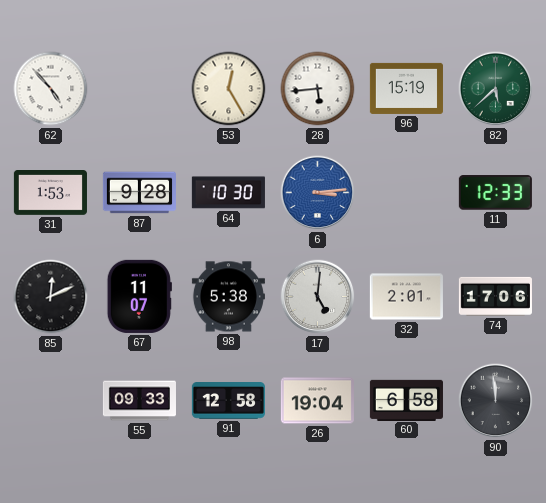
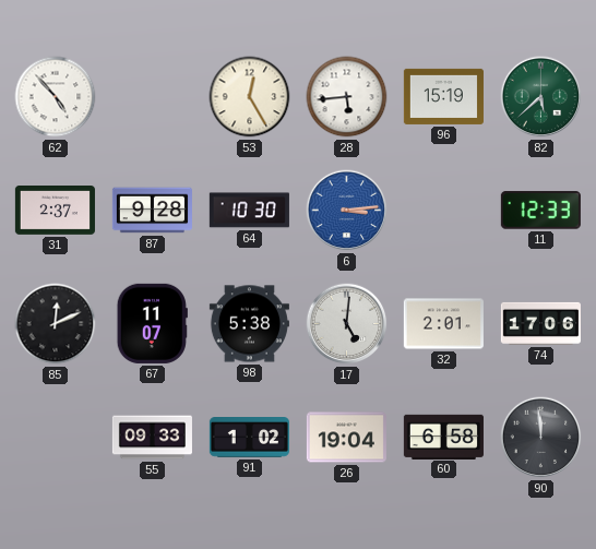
31: 1:53 -> 2:37 (55, 211)
91: 12:58 -> 1:02 (249, 438)
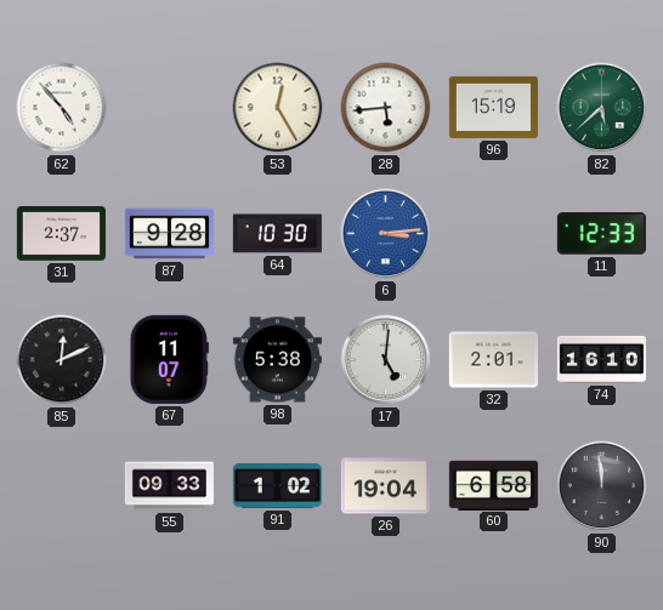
74: 17:06 -> 16:10 (601, 359)
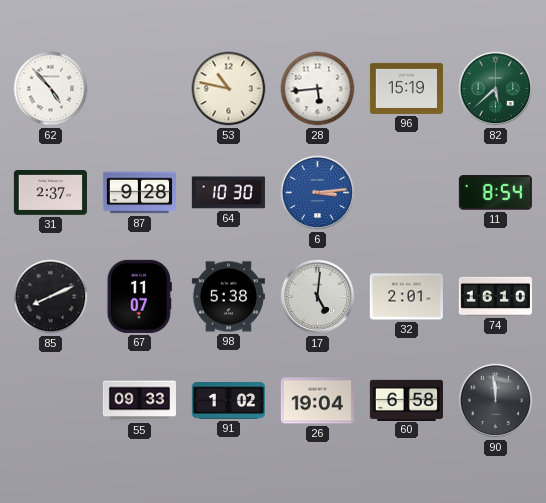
53: 12:25 -> 10:47 (229, 89)
11: 12:33 -> 8:54 (495, 193)
85: 12:11 -> 8:11 (51, 297)
